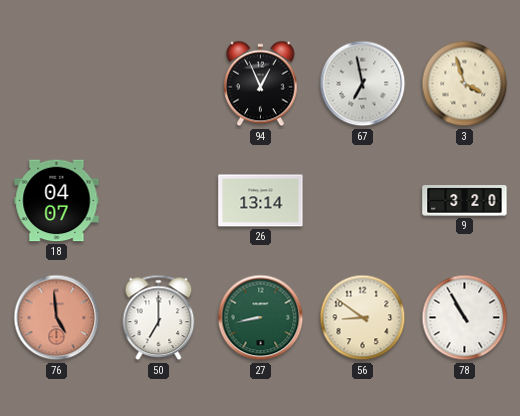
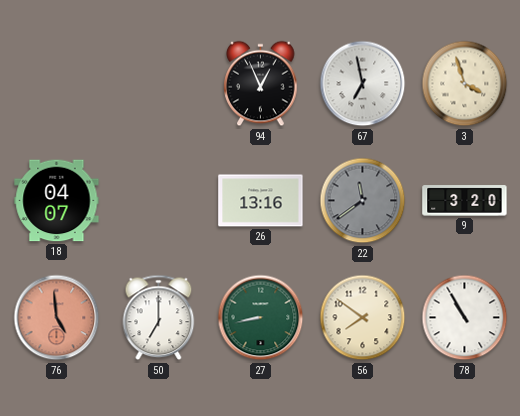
26: 13:14 -> 13:16 (261, 201)
22: none -> 11:39 (363, 201)
56: 8:51 -> 7:51 (363, 318)
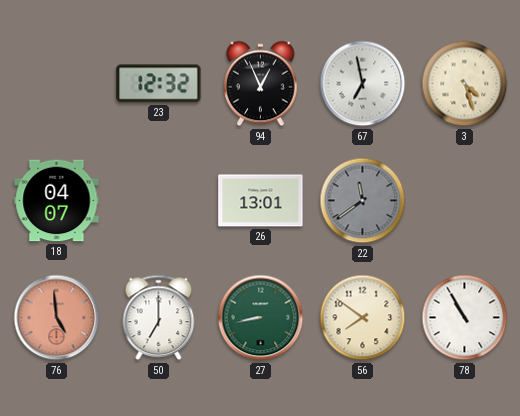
23: none -> 12:32 (159, 84)
3: 3:57 -> 4:27 (465, 84)
26: 13:16 -> 13:01 (261, 201)
9: 3:20 -> none (465, 201)
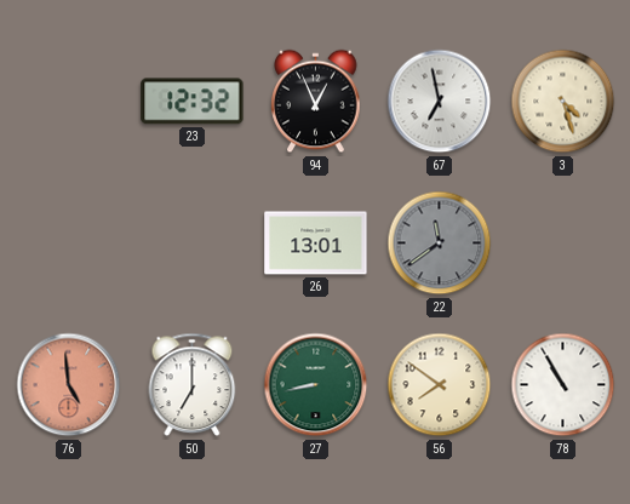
18: 04:07 -> none (57, 201)
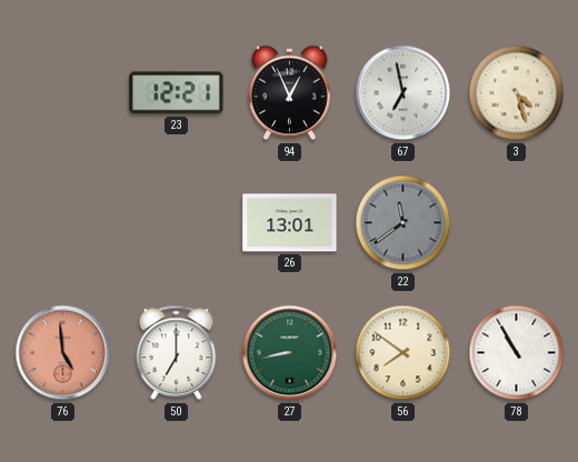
23: 12:32 -> 12:21 (177, 93)
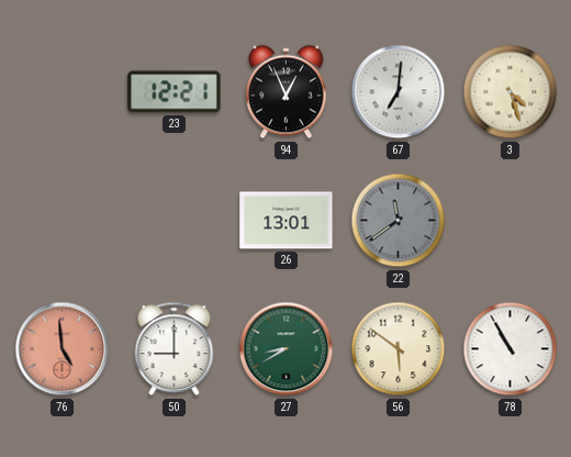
67: 6:58 -> 7:01 (399, 92)
50: 7:00 -> 9:00 (175, 349)
27: 8:43 -> 8:40 (287, 349)
56: 7:51 -> 5:51 (399, 349)
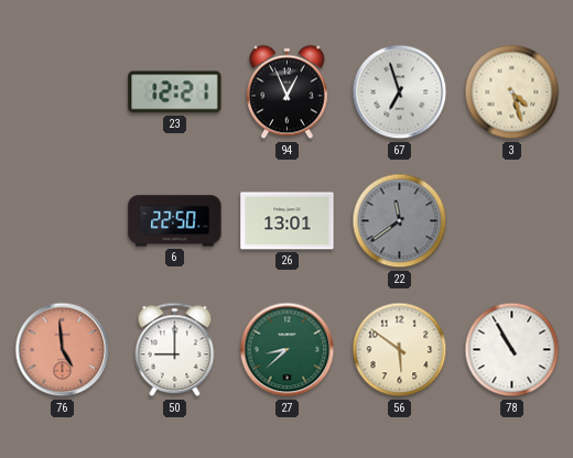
67: 7:01 -> 6:57 (400, 92)
6: none -> 22:50 (175, 221)
27: 8:40 -> 8:38 (288, 350)
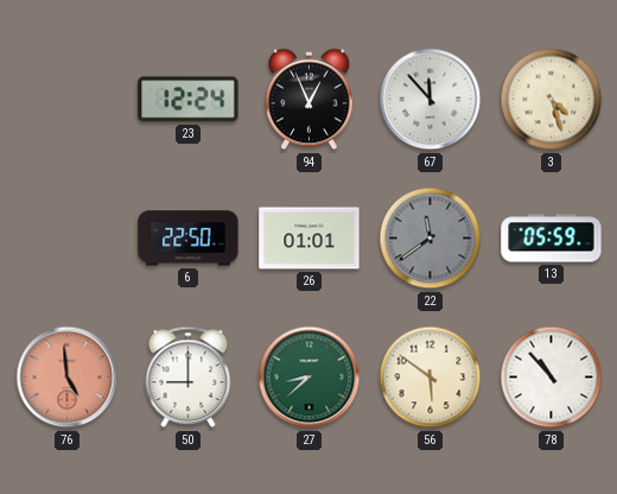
23: 12:21 -> 12:24 (189, 100)
67: 6:57 -> 11:53 (431, 100)
26: 13:01 -> 01:01 (310, 239)
13: none -> 05:59 (552, 239)
78: 10:55 -> 10:53 (552, 378)
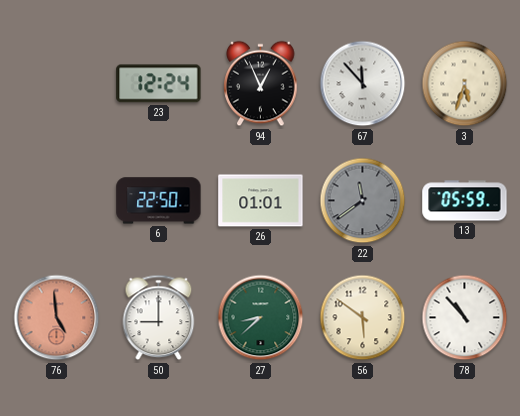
3: 4:27 -> 5:33 (465, 84)
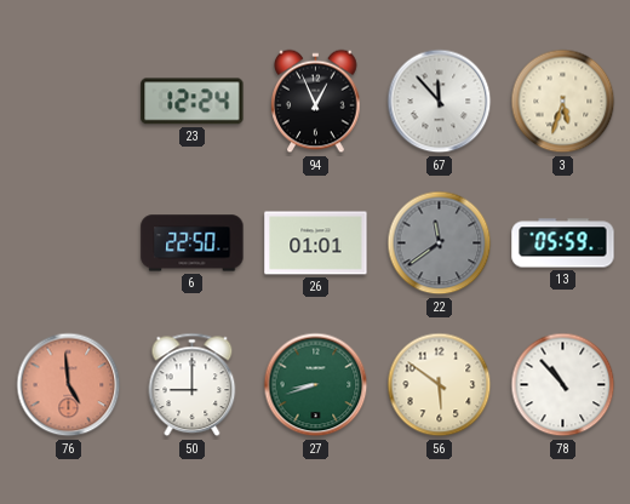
27: 8:38 -> 8:42 (316, 385)
